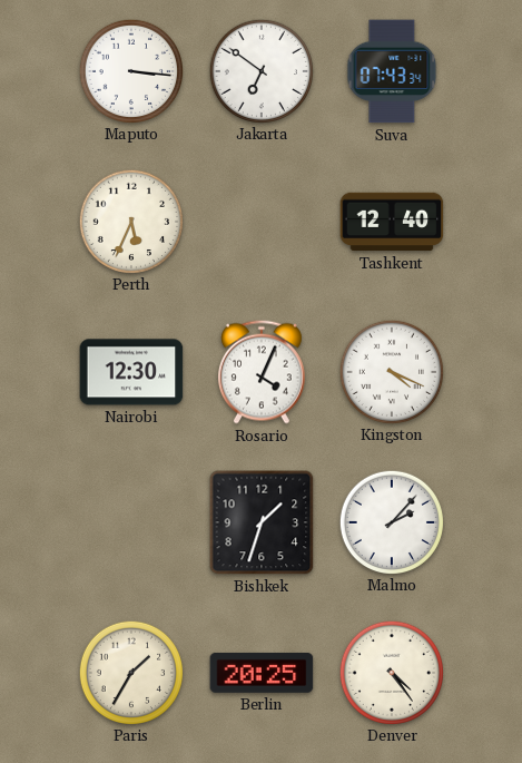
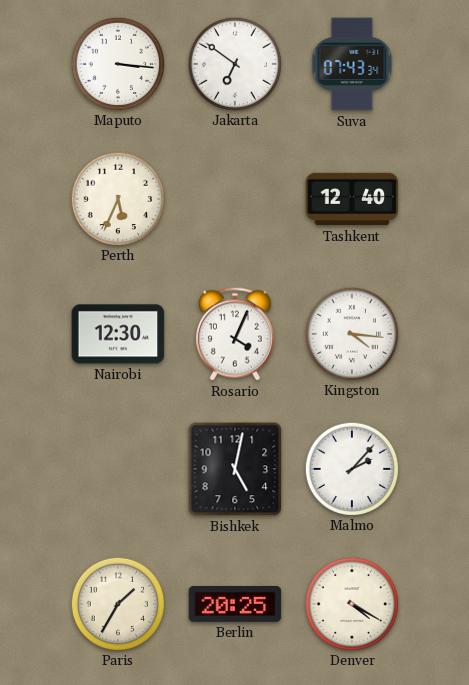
Kingston: 4:19 -> 4:16 (351, 333)
Bishkek: 1:33 -> 5:02 (235, 469)
Denver: 4:24 -> 4:20 (351, 603)
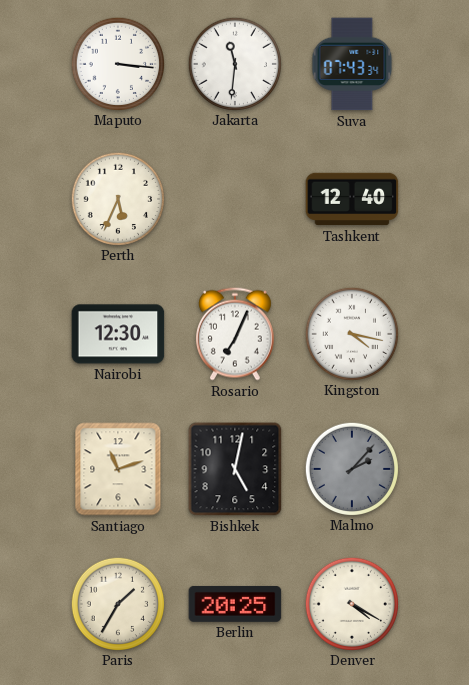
Jakarta: 6:51 -> 11:31 (234, 63)
Rosario: 4:04 -> 7:04 (235, 334)
Kingston: 4:16 -> 4:17 (351, 333)
Santiago: none -> 11:12 (118, 469)
Malmo dial: white -> grey (351, 468)
